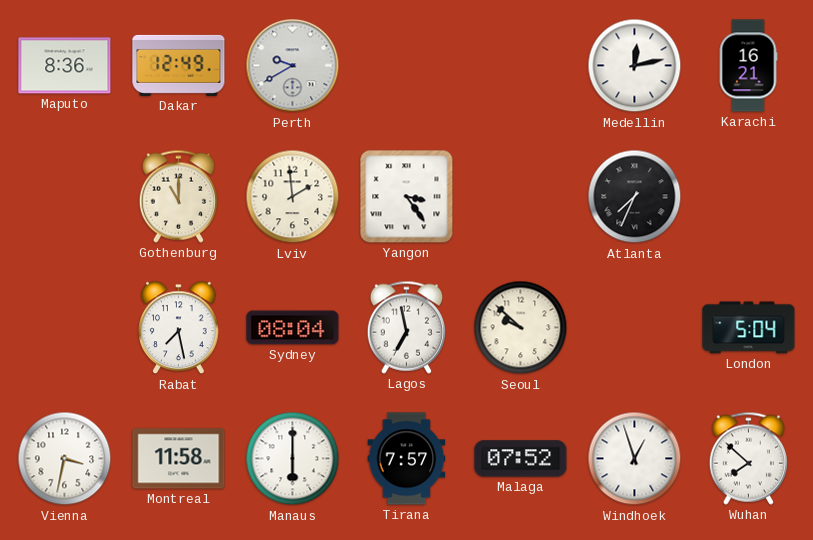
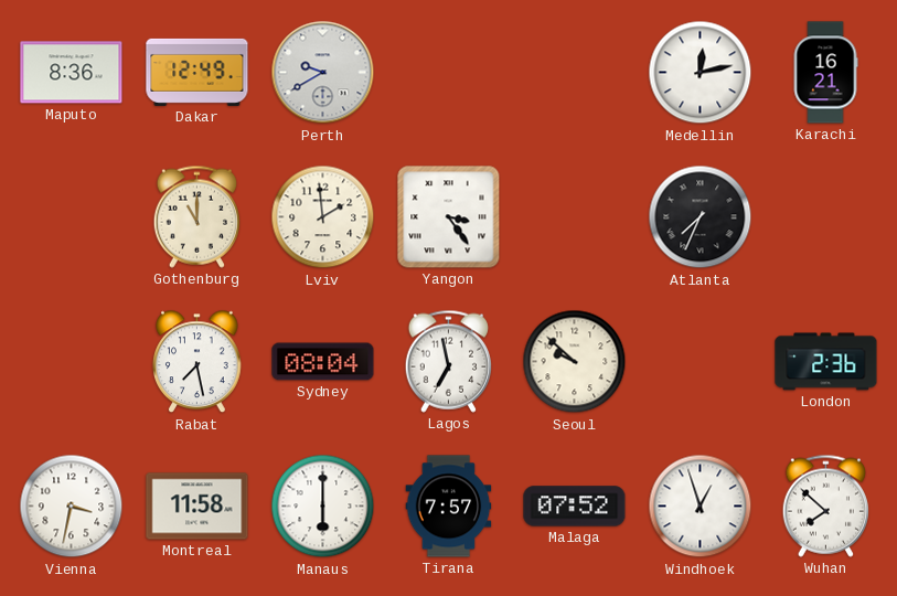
London: 5:04 -> 2:36 (826, 362)
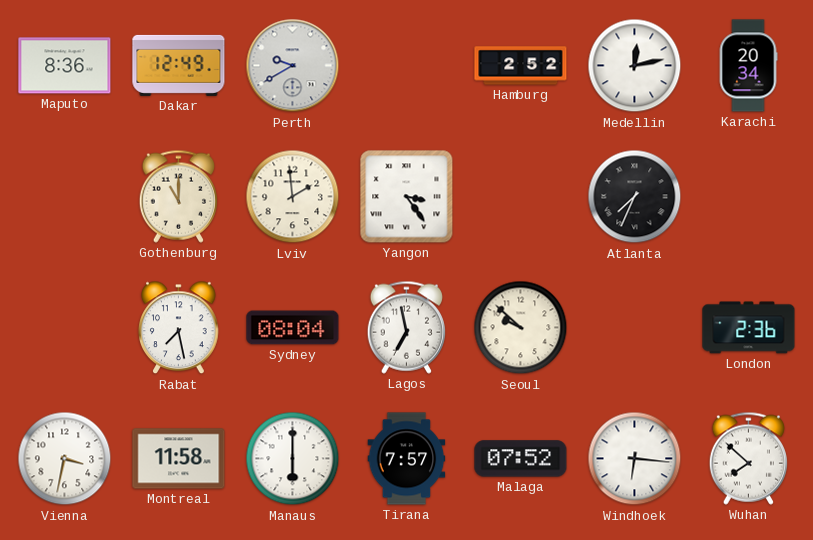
Hamburg: none -> 2:52 (521, 66)
Karachi: 16:21 -> 20:34 (748, 66)
Windhoek: 12:57 -> 6:16 (635, 459)
